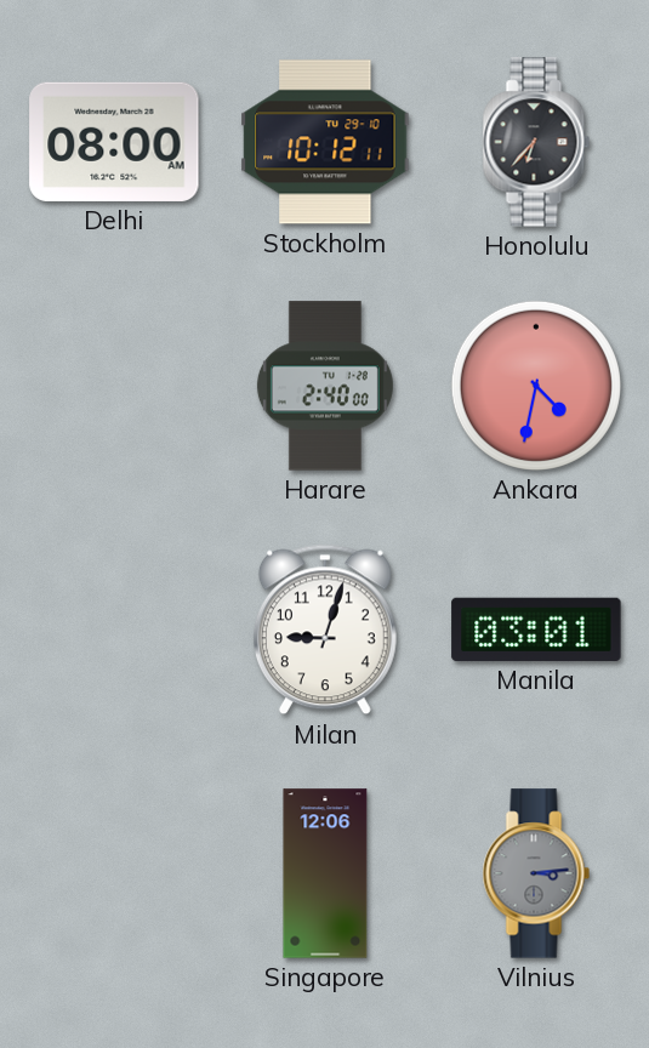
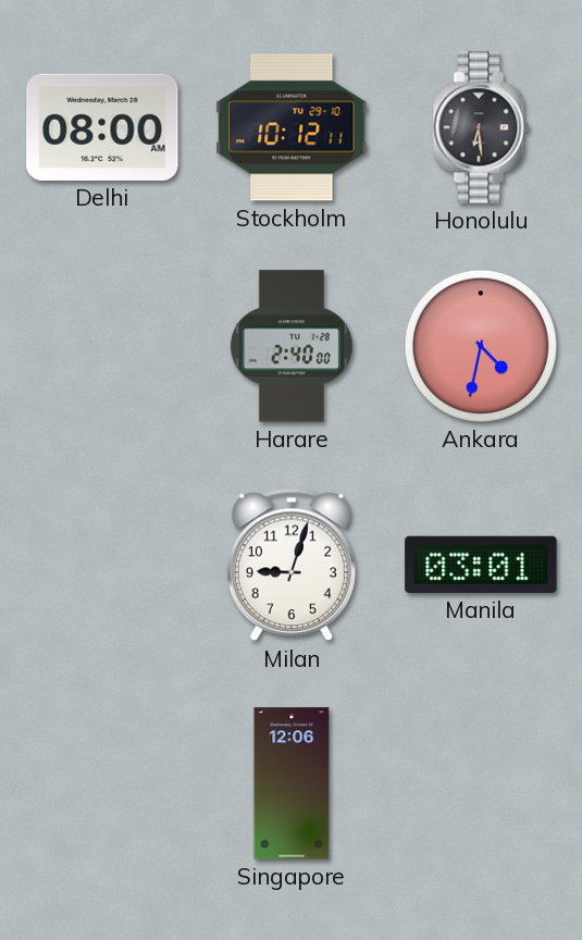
Honolulu: 6:37 -> 6:29 (481, 127)
Vilnius: 3:14 -> none (536, 873)
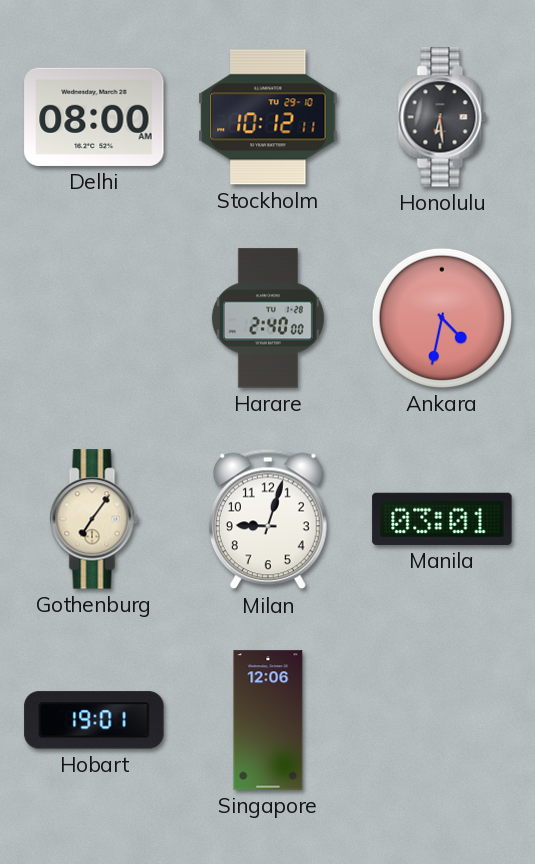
Gothenburg: none -> 7:06 (94, 519)
Hobart: none -> 19:01 (94, 720)
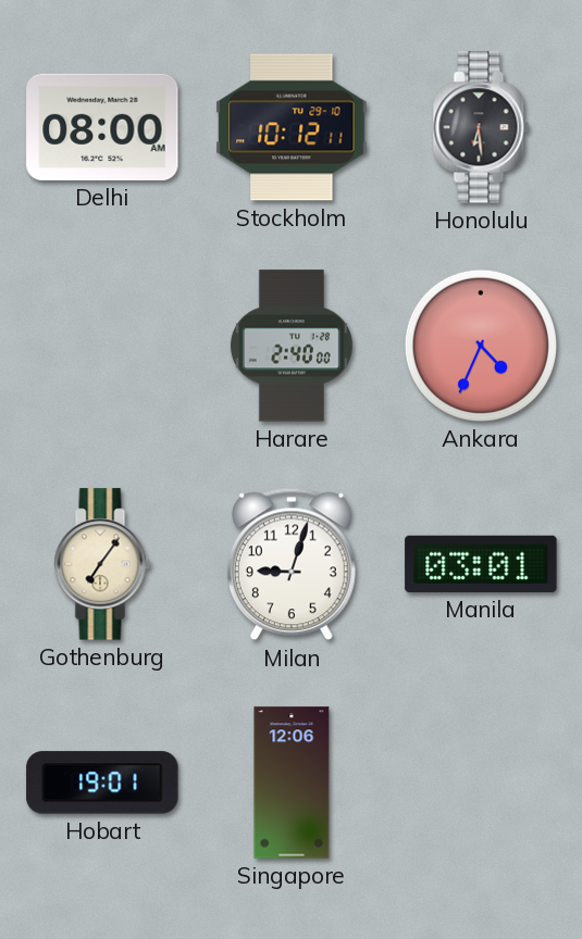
Ankara: 4:32 -> 4:34 (481, 346)
